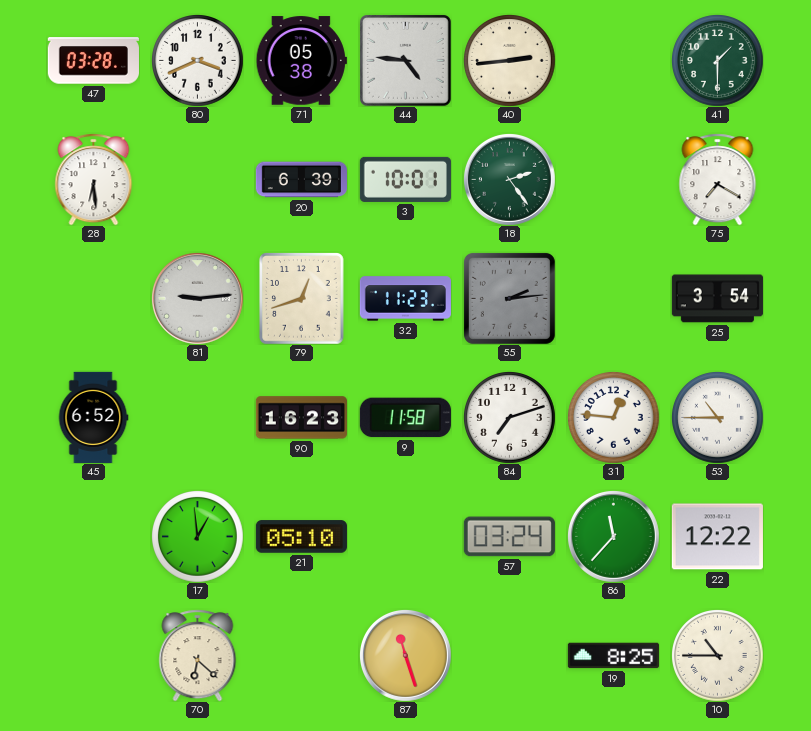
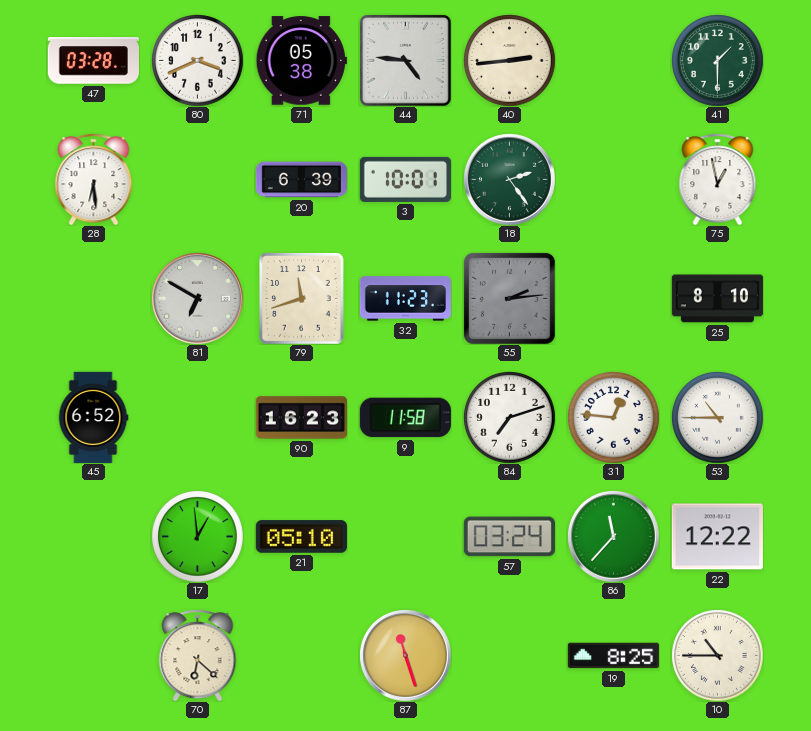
75: 7:20 -> 12:58 (718, 179)
81: 9:14 -> 6:50 (197, 298)
79: 12:42 -> 11:42 (302, 299)
25: 3:54 -> 8:10 (717, 299)
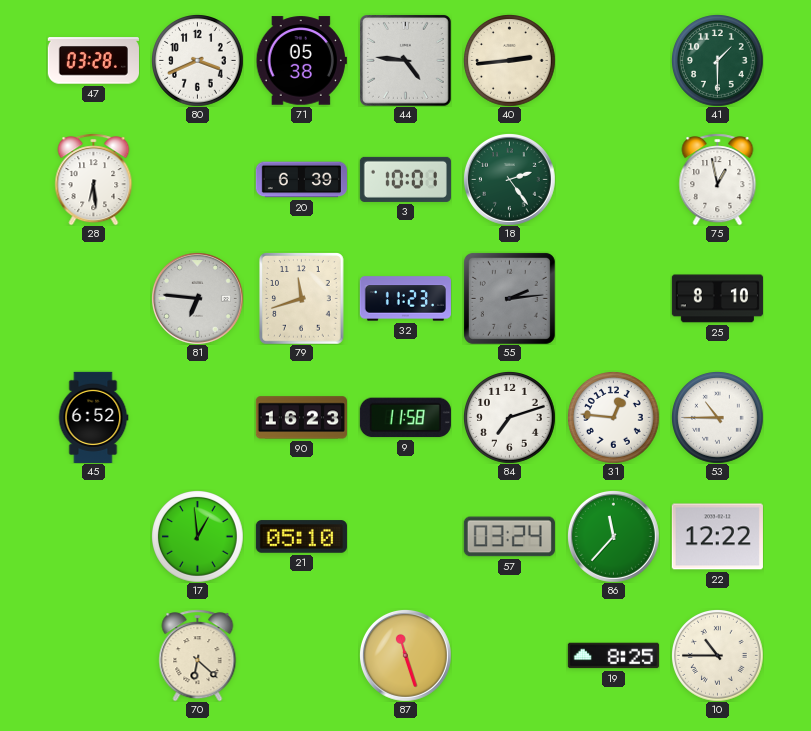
81: 6:50 -> 6:46 (197, 298)
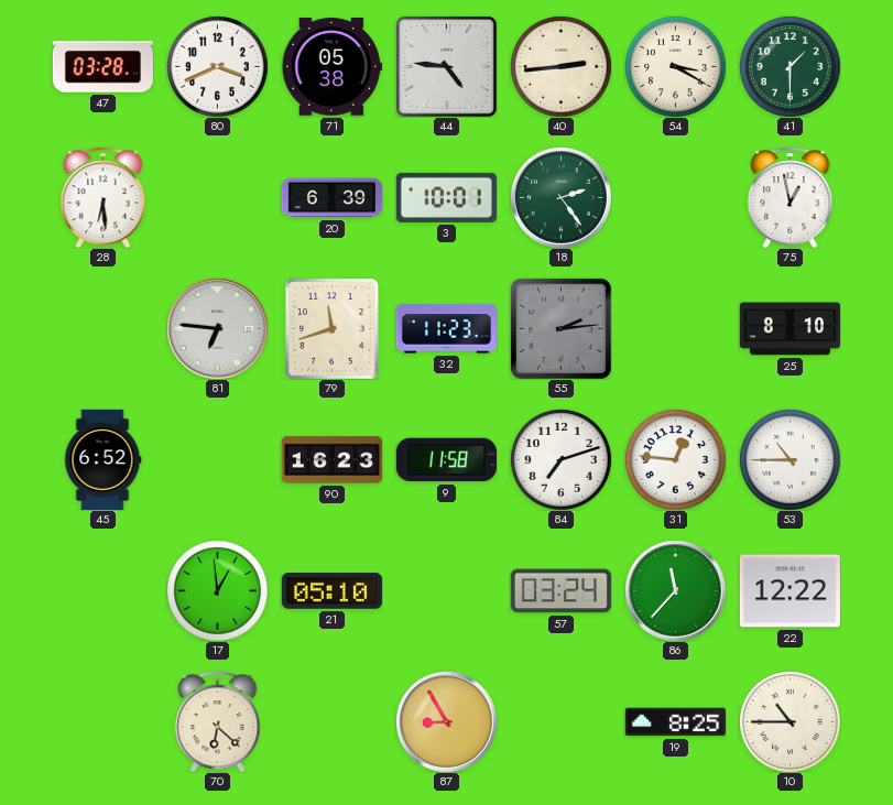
54: none -> 3:20 (676, 67)
87: 11:27 -> 8:55 (446, 721)
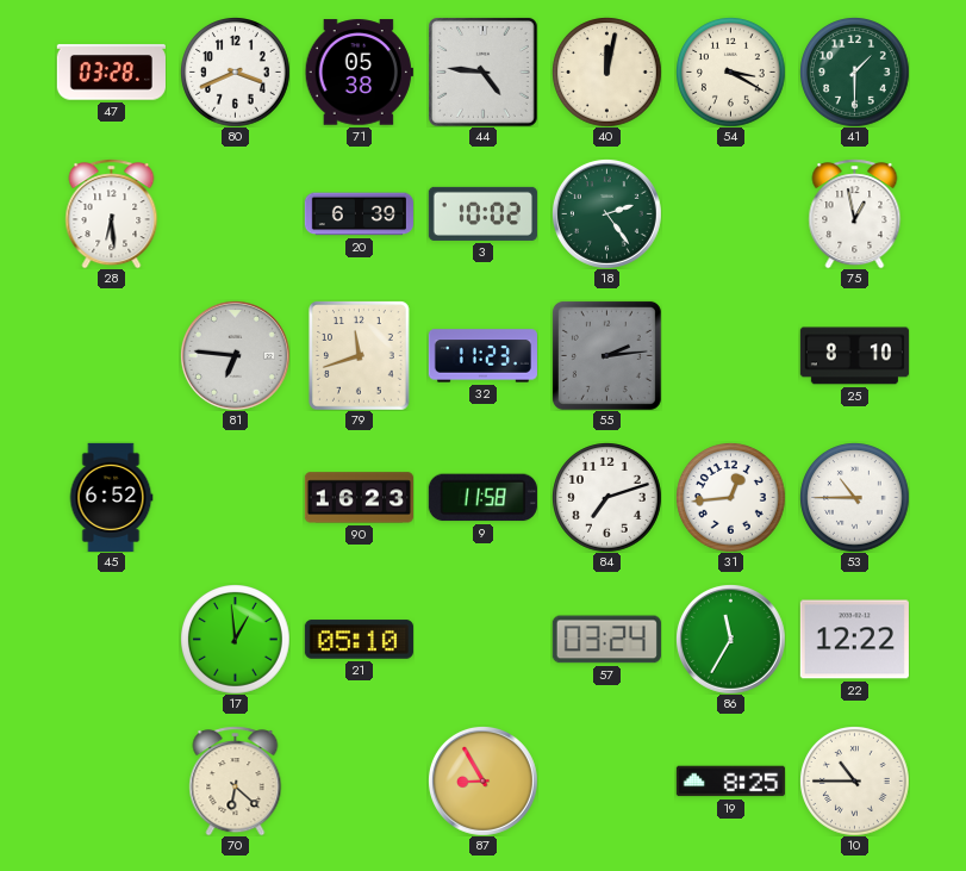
40: 2:44 -> 12:02 (607, 73)
3: 10:01 -> 10:02 (482, 213)
31: 12:46 -> 12:44 (731, 498)
86: 11:37 -> 11:35 (730, 639)
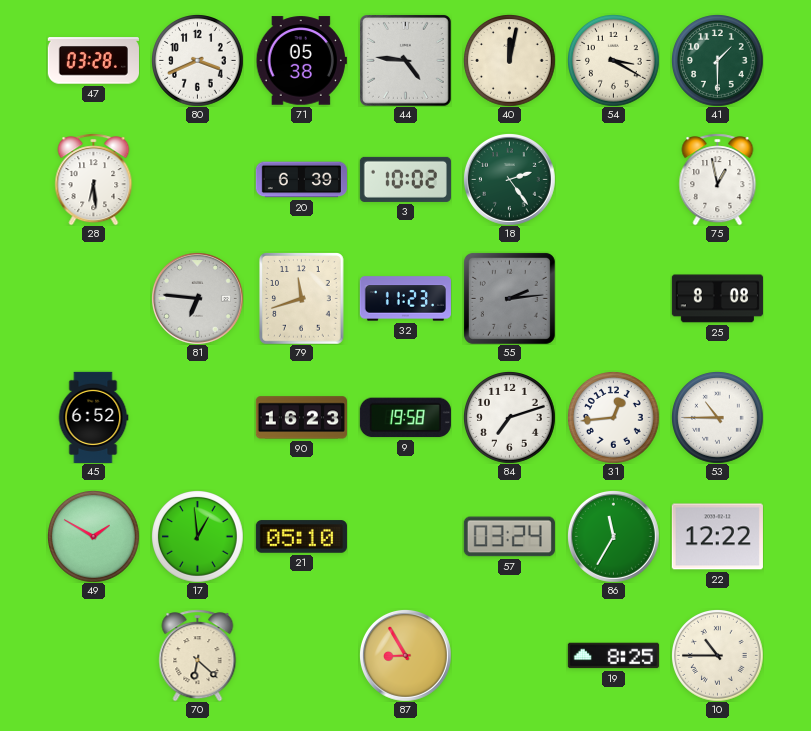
25: 8:10 -> 8:08 (717, 299)
9: 11:58 -> 19:58 (405, 418)
49: none -> 1:50 (94, 537)
